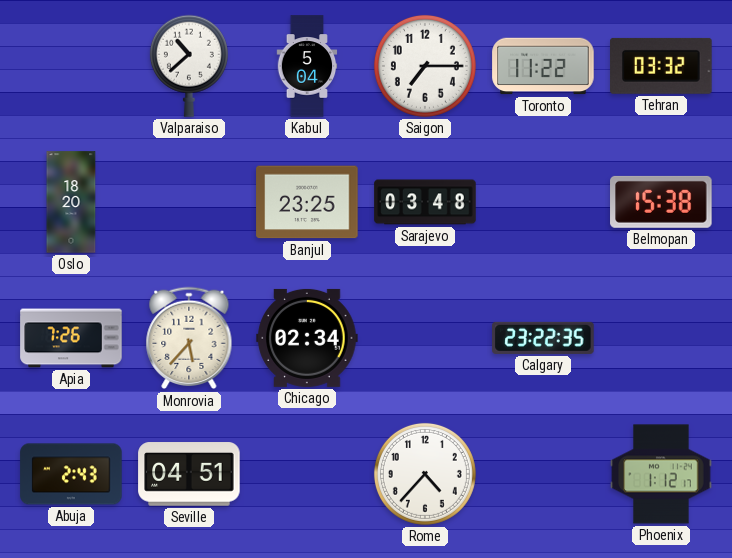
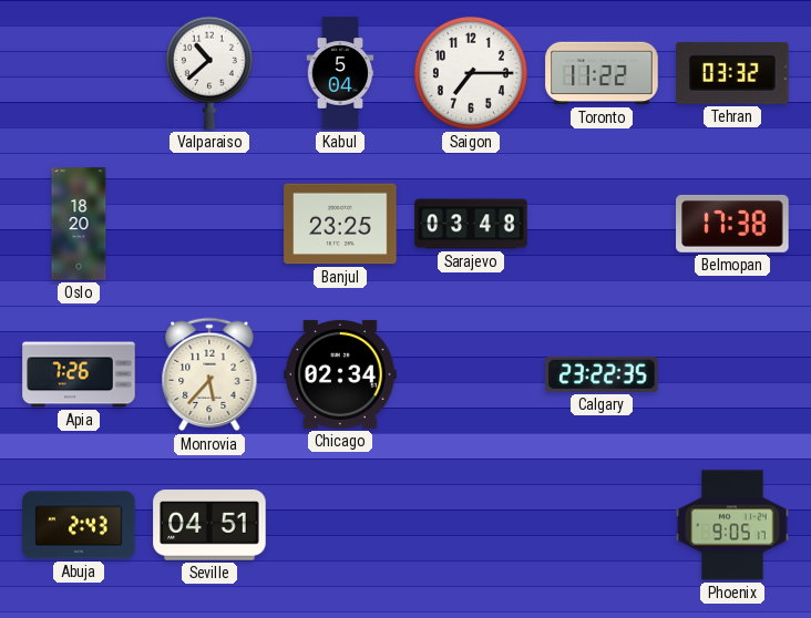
Belmopan: 15:38 -> 17:38 (732, 224)
Rome: 4:37 -> none (425, 474)
Phoenix: 1:12 -> 9:05 (732, 525)
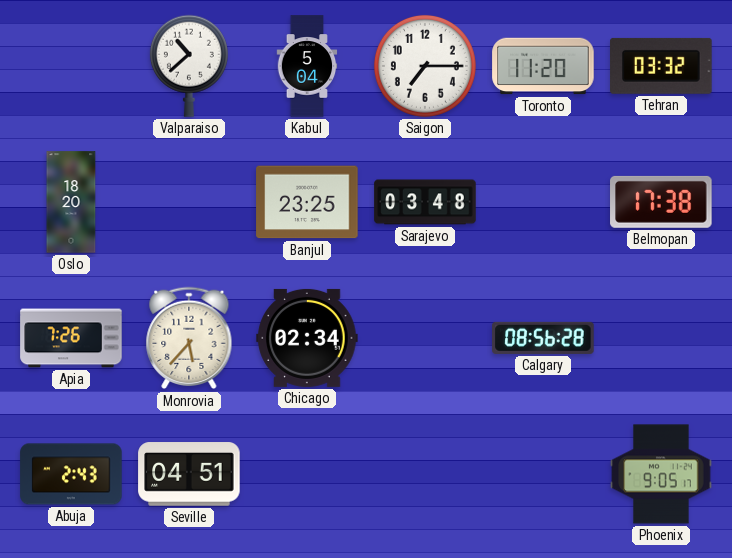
Toronto: 11:22 -> 11:20 (543, 66)
Calgary: 23:22 -> 08:56 (543, 338)
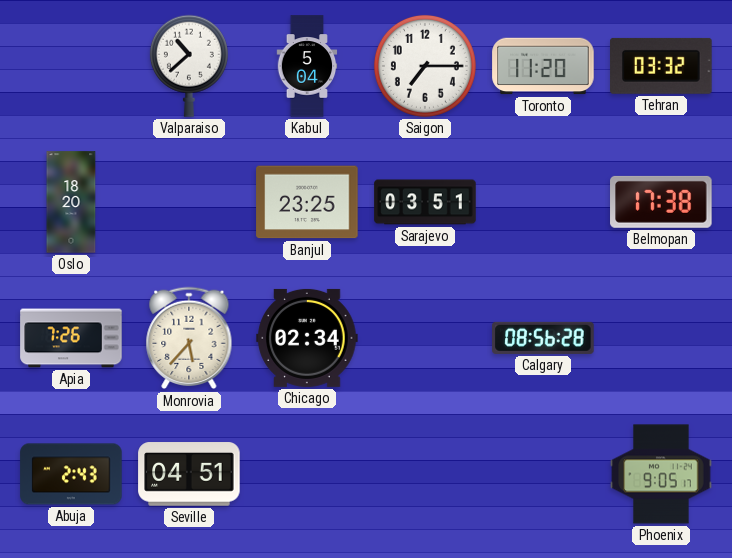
Sarajevo: 03:48 -> 03:51 (425, 202)
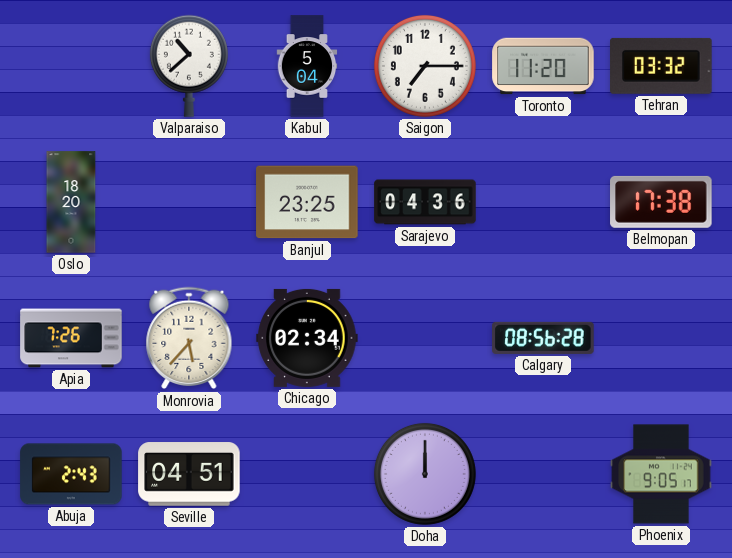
Sarajevo: 03:51 -> 04:36 (425, 202)
Doha: none -> 12:00 (425, 474)
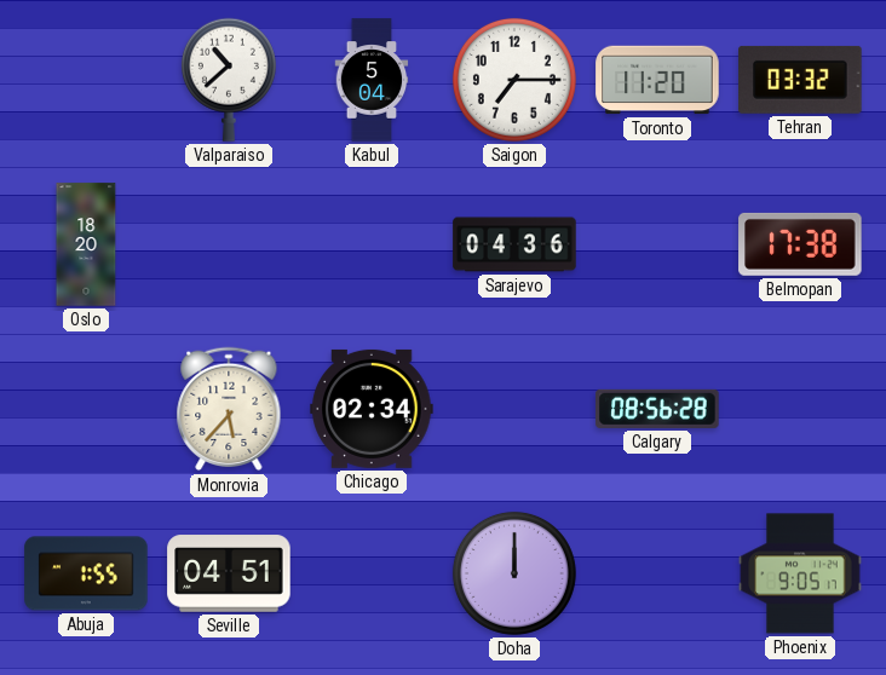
Banjul: 23:25 -> none (307, 202)
Apia: 7:26 -> none (71, 338)
Abuja: 2:43 -> 1:55 (86, 573)
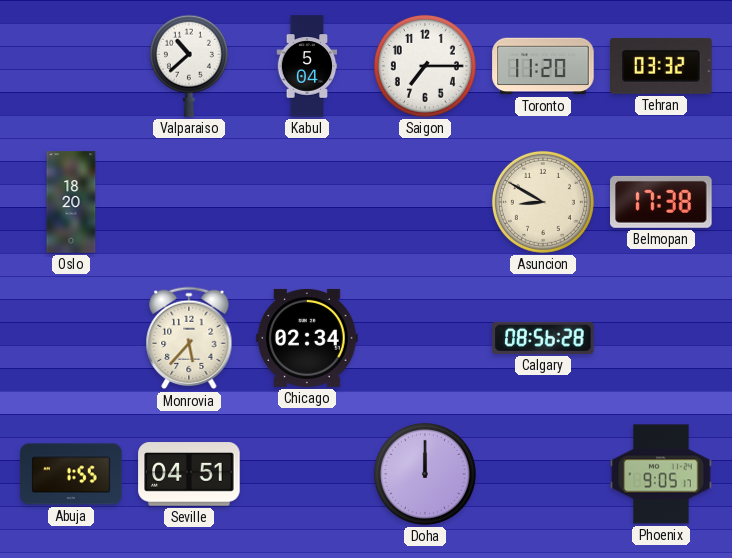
Sarajevo: 04:36 -> none (514, 244)
Asuncion: none -> 8:50 (543, 202)
